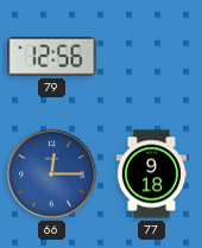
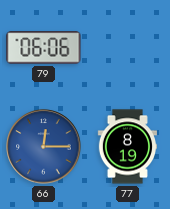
79: 12:56 -> 06:06 (44, 48)
77: 9:18 -> 8:19 (127, 147)
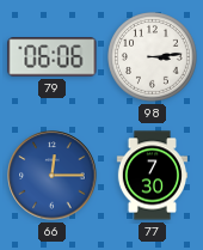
98: none -> 3:14 (153, 57)
77: 8:19 -> 7:30 (152, 176)
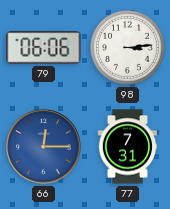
77: 7:30 -> 7:31 (127, 147)
